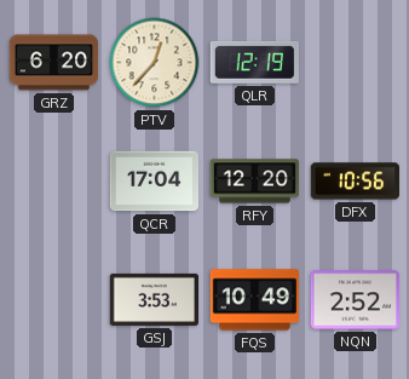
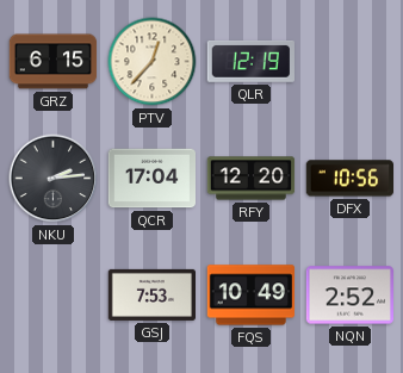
GRZ: 6:20 -> 6:15 (54, 62)
NKU: none -> 2:14 (54, 179)
GSJ: 3:53 -> 7:53 (153, 294)
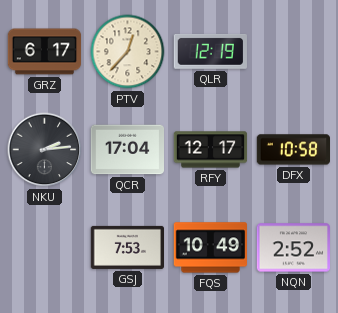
GRZ: 6:15 -> 6:17 (45, 52)
RFY: 12:20 -> 12:17 (211, 150)
DFX: 10:56 -> 10:58 (293, 150)
